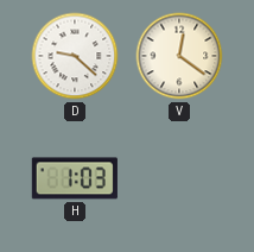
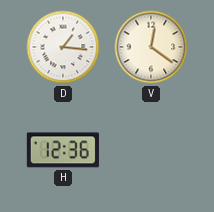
D: 9:22 -> 1:16 (63, 47)
H: 1:03 -> 12:36 (63, 150)
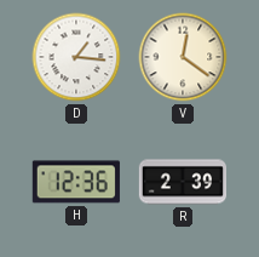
R: none -> 2:39 (182, 182)
